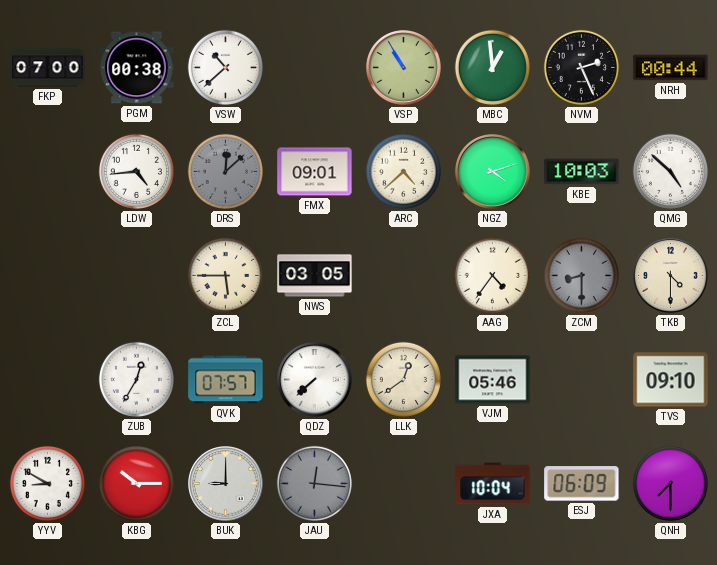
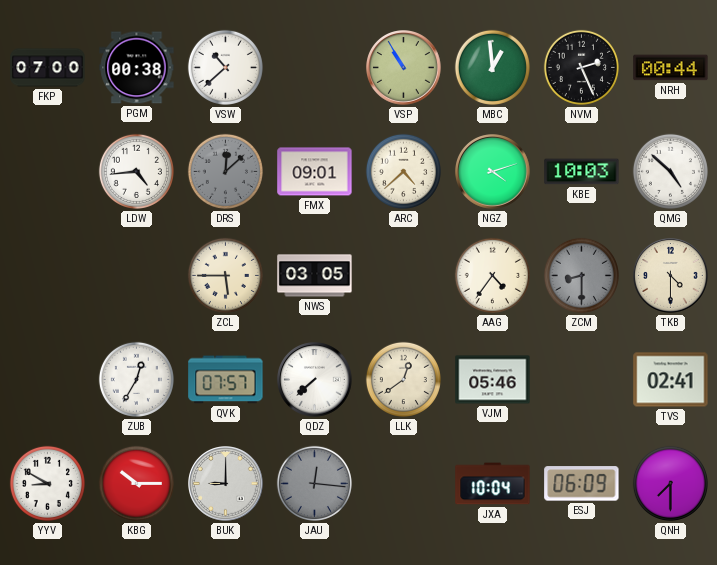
TVS: 09:10 -> 02:41 (671, 380)
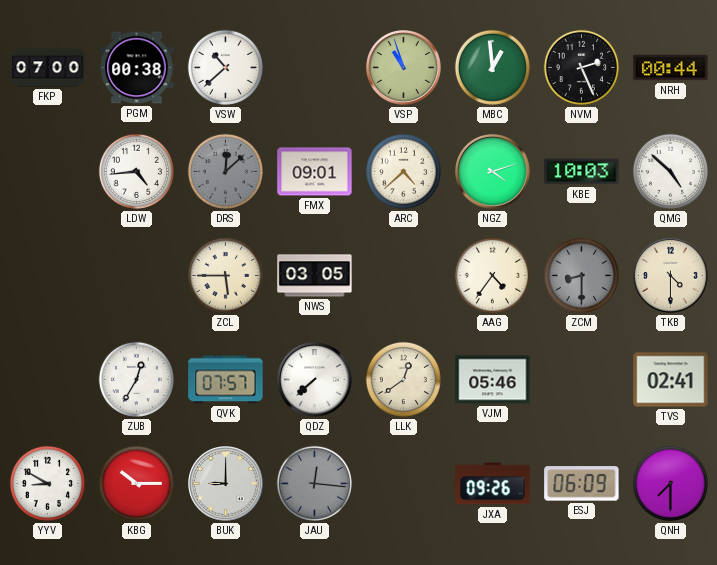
VSP: 10:55 -> 10:57 (404, 68)
JXA: 10:04 -> 09:26 (493, 484)
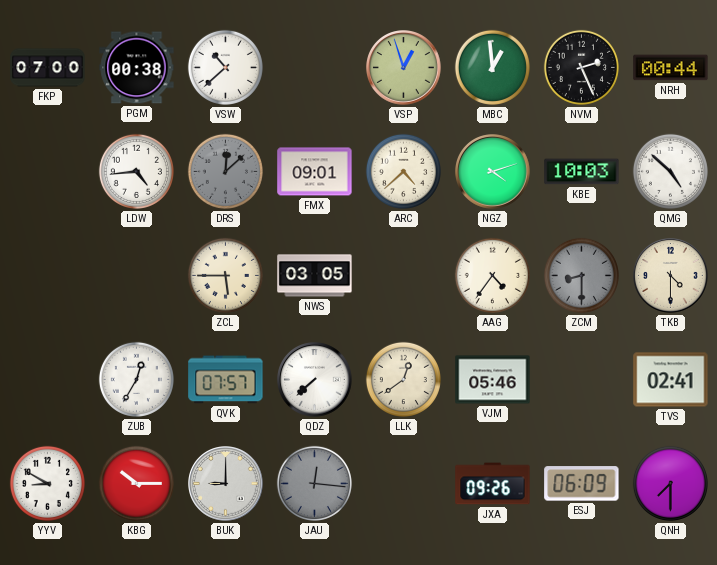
VSP: 10:57 -> 12:57 (404, 68)
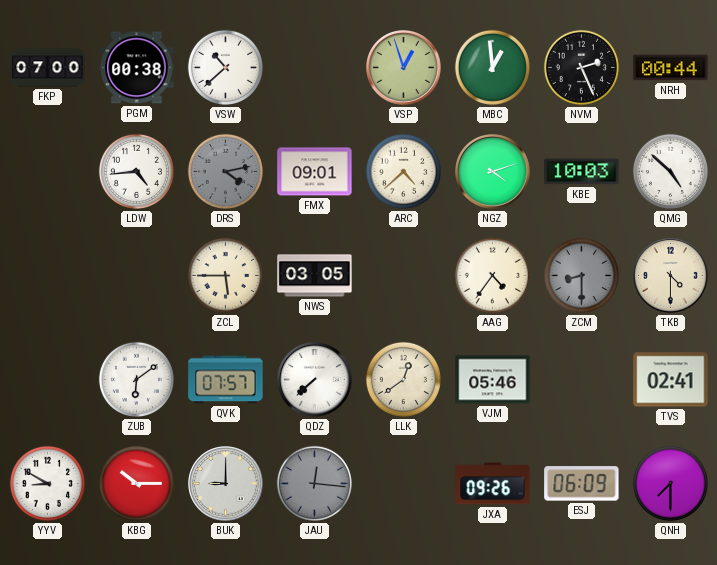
DRS: 12:08 -> 4:13 (225, 171)
ZUB: 12:35 -> 6:09 (136, 379)
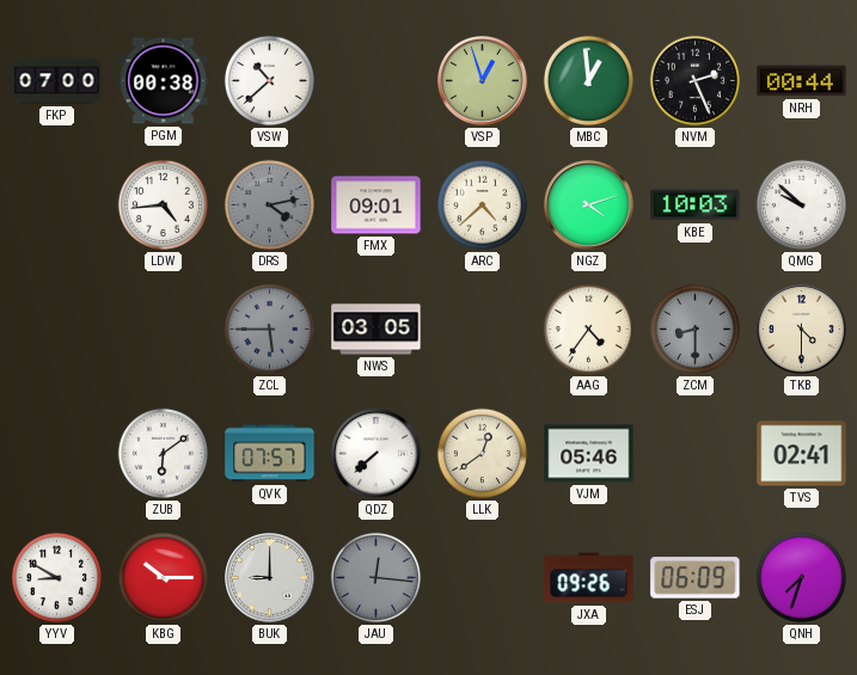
QMG: 4:52 -> 9:52 (801, 204)
ZCL dial: cream -> grey (269, 329)
QNH: 7:30 -> 7:33 (801, 577)
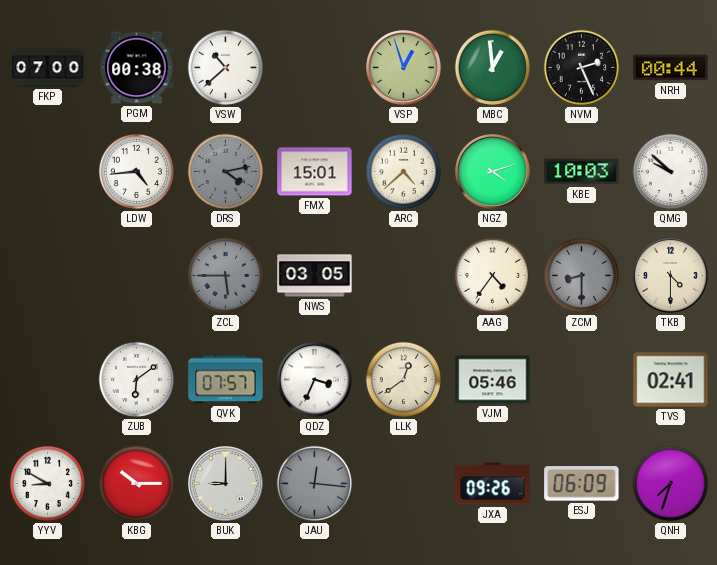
FMX: 09:01 -> 15:01 (315, 172)
QDZ: 7:38 -> 3:34 (315, 380)
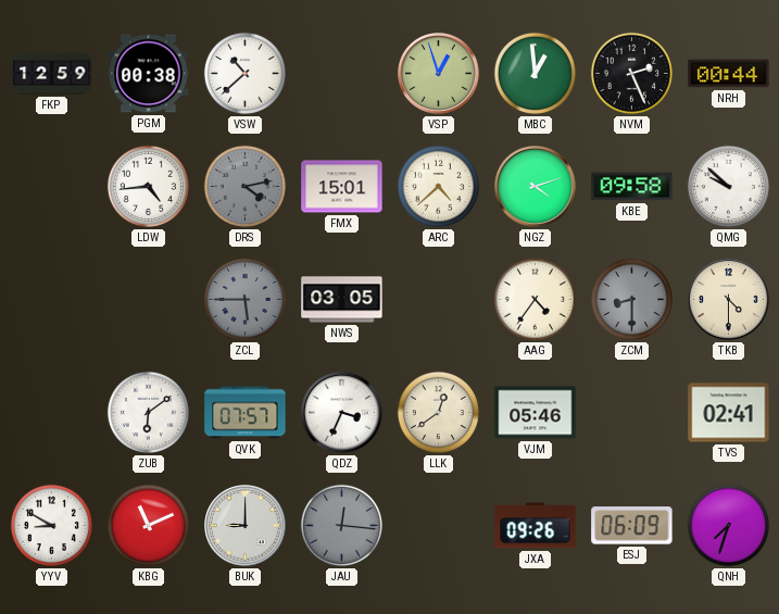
FKP: 07:00 -> 12:59 (52, 74)
KBE: 10:03 -> 09:58 (632, 187)
KBG: 10:15 -> 11:11 (148, 525)
